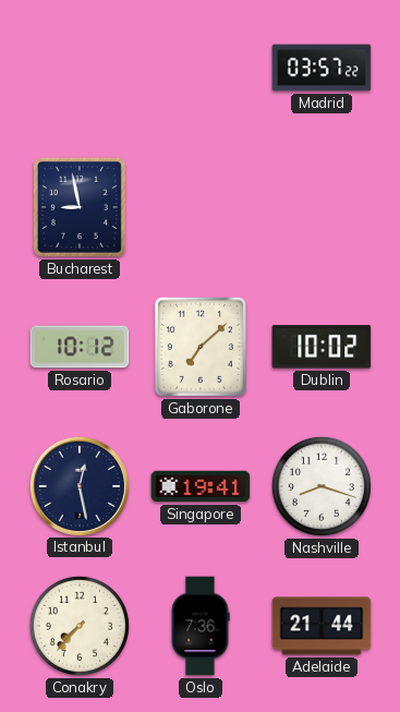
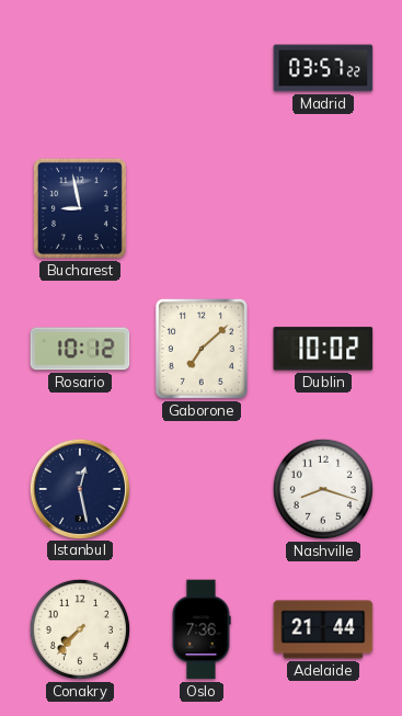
Singapore: 19:41 -> none (201, 486)
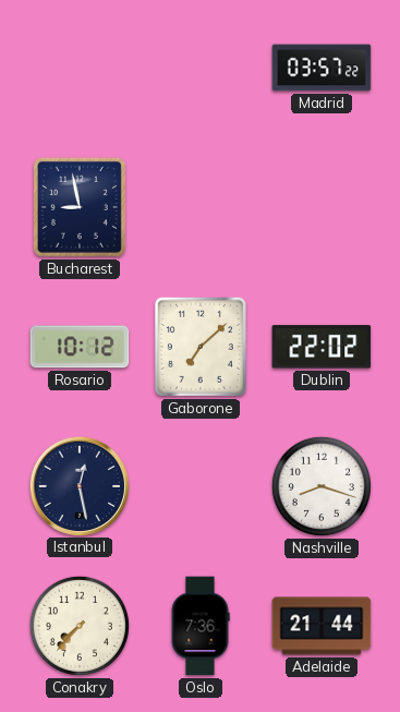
Dublin: 10:02 -> 22:02 (322, 347)
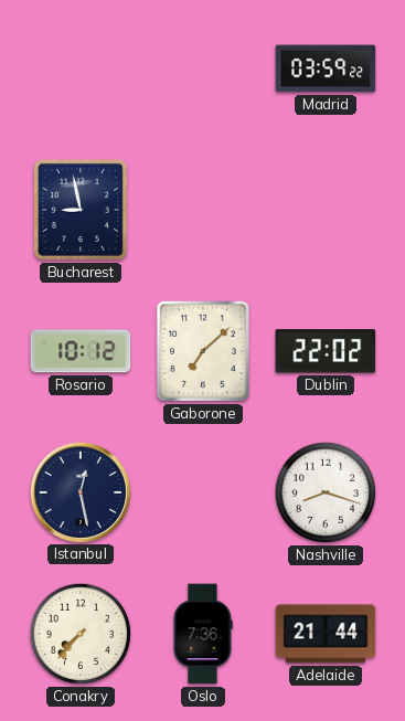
Madrid: 03:57 -> 03:59 (326, 68)
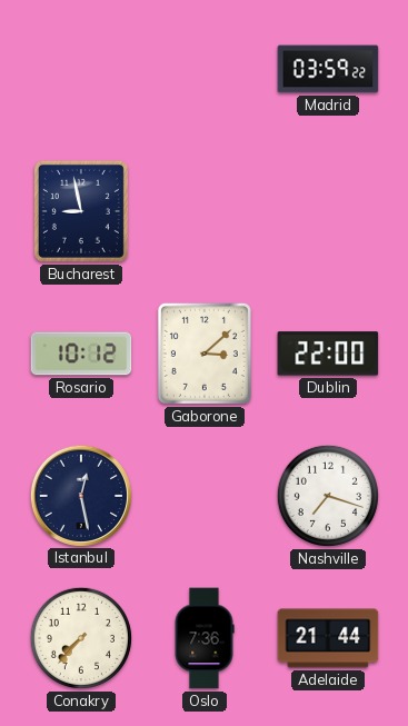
Gaborone: 7:08 -> 3:08 (205, 354)
Dublin: 22:02 -> 22:00 (328, 354)
Nashville: 8:18 -> 7:18 (328, 496)
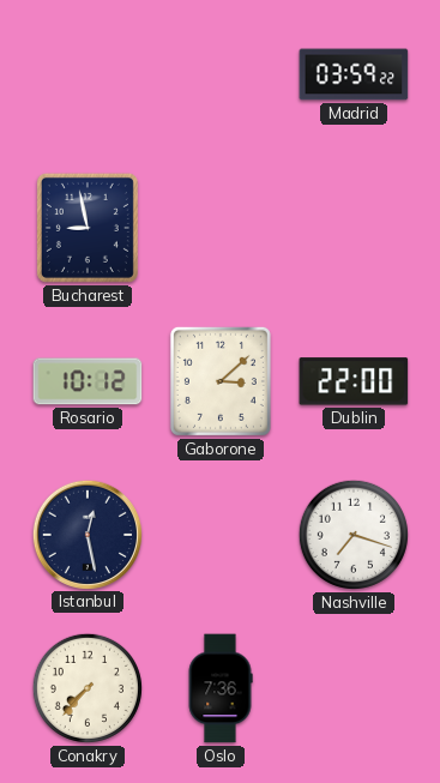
Adelaide: 21:44 -> none (328, 638)
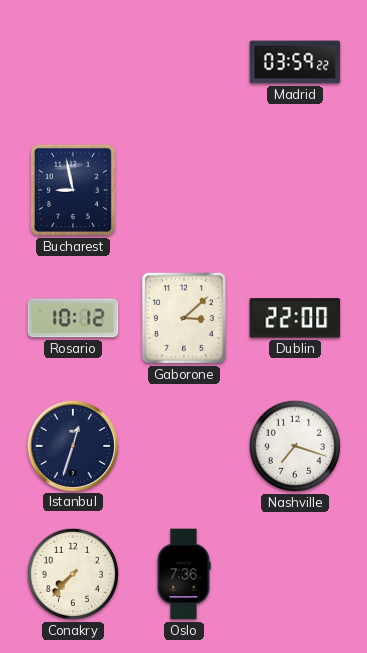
Istanbul: 12:28 -> 12:33 (72, 445)
